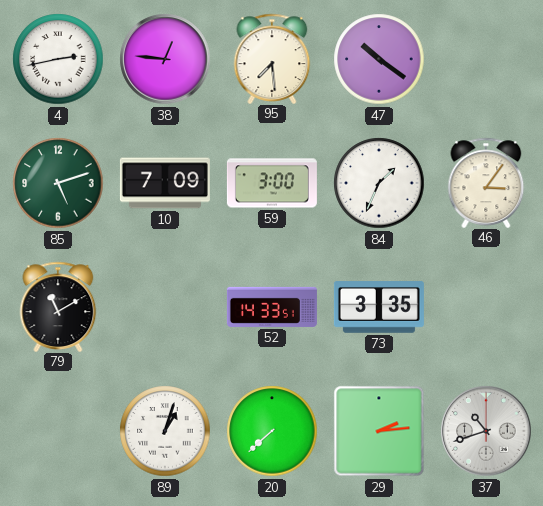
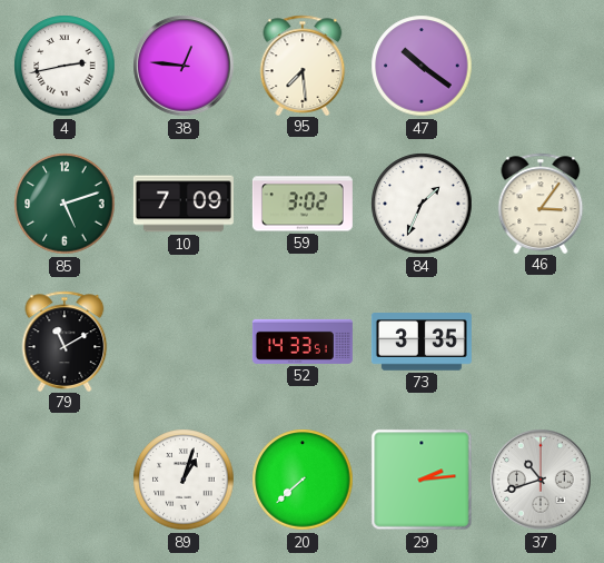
59: 3:00 -> 3:02 (303, 204)
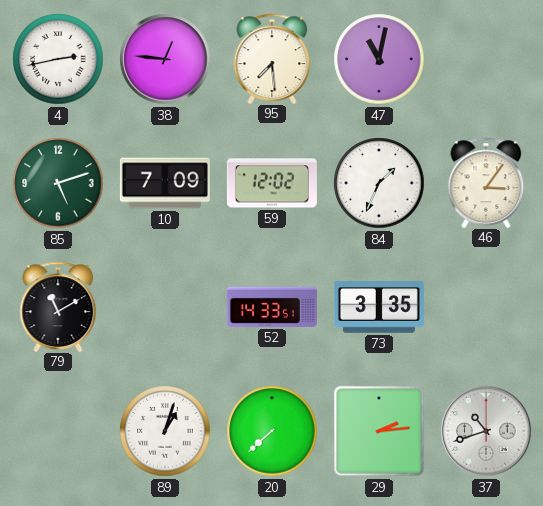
47: 10:21 -> 11:02 (379, 59)
59: 3:02 -> 12:02 (272, 183)
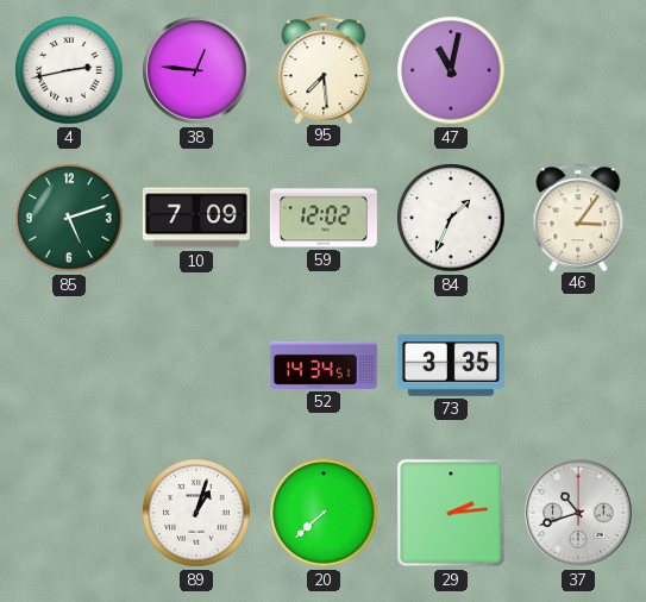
79: 11:10 -> none (58, 306)
52: 14:33 -> 14:34 (324, 365)
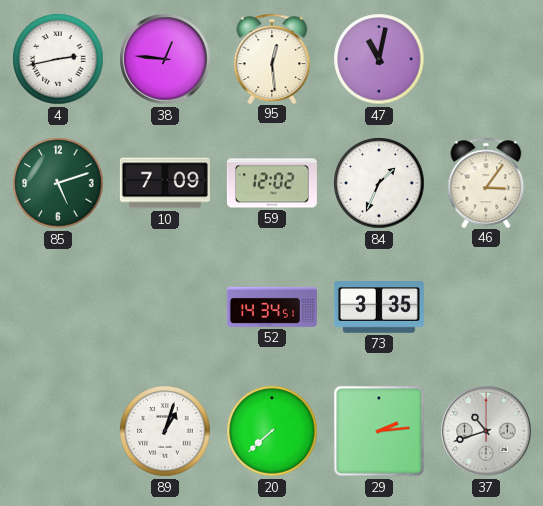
95: 7:29 -> 12:29 (272, 58)
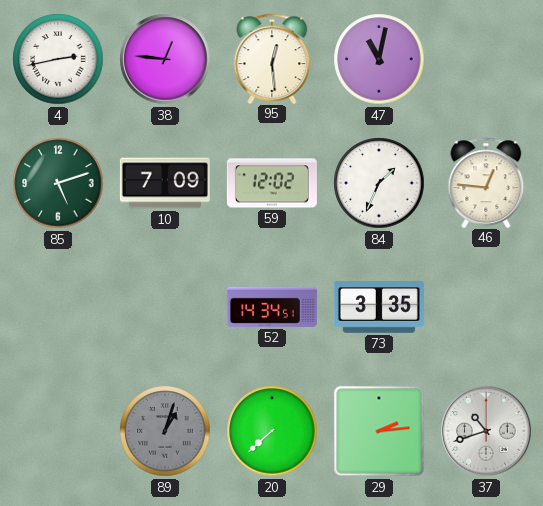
46: 3:06 -> 12:46 (486, 182)
89 dial: white -> grey (165, 431)
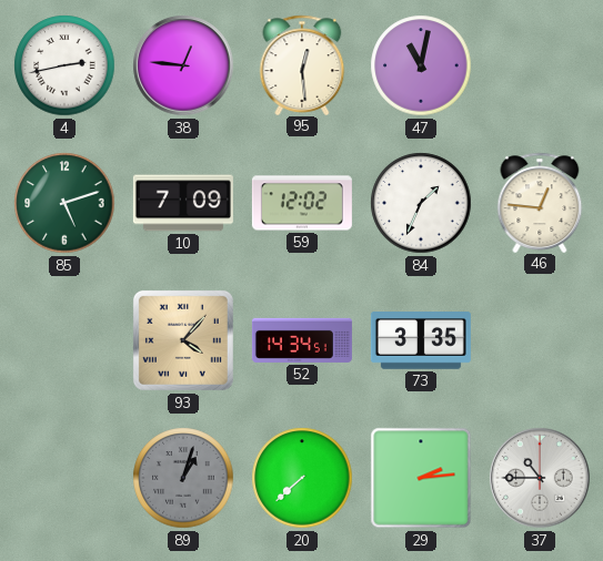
93: none -> 4:07 (183, 340)
37: 10:42 -> 10:45 (540, 478)
